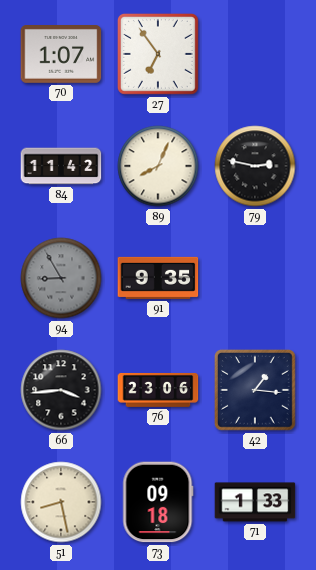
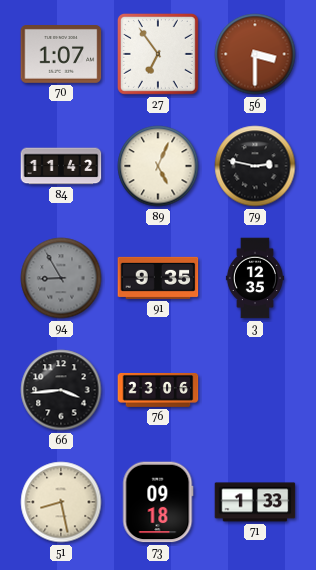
56: none -> 3:30 (255, 54)
89: 8:04 -> 5:04 (158, 166)
3: none -> 12:35 (255, 278)
42: 1:16 -> none (255, 390)
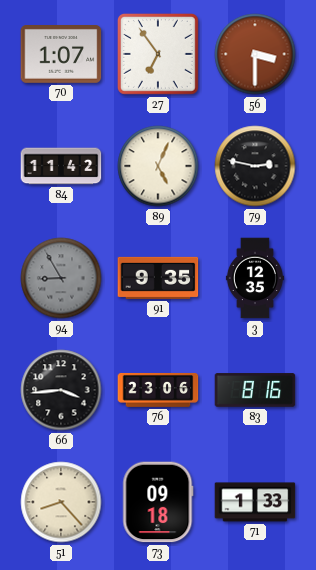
83: none -> 8:16 (255, 390)
51: 8:28 -> 8:23 (61, 502)
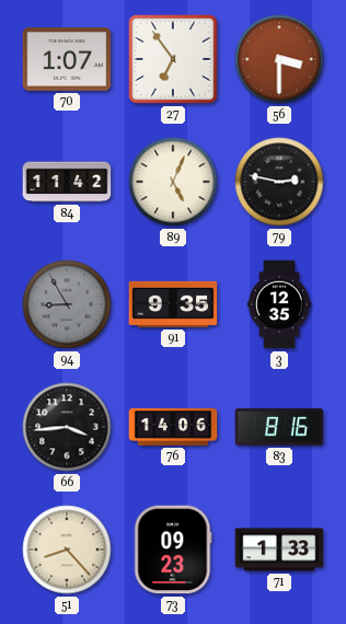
76: 23:06 -> 14:06 (173, 427)
73: 09:18 -> 09:23 (173, 550)
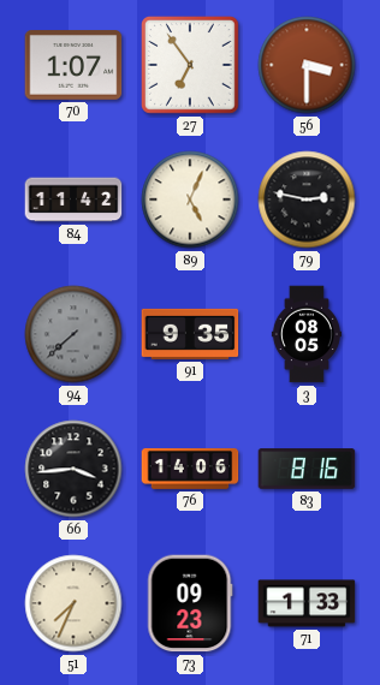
94: 8:55 -> 7:38 (73, 334)
3: 12:35 -> 08:05 (307, 334)
51: 8:23 -> 7:34 (73, 603)
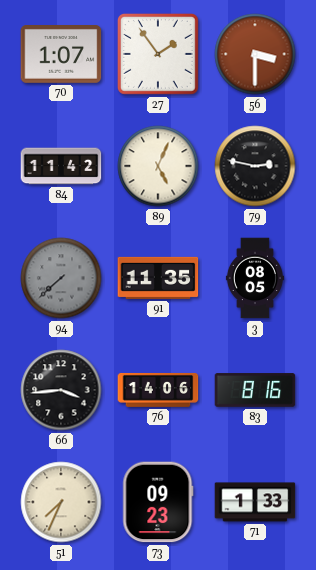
27: 6:54 -> 1:54 (158, 54)
91: 9:35 -> 11:35 (158, 278)
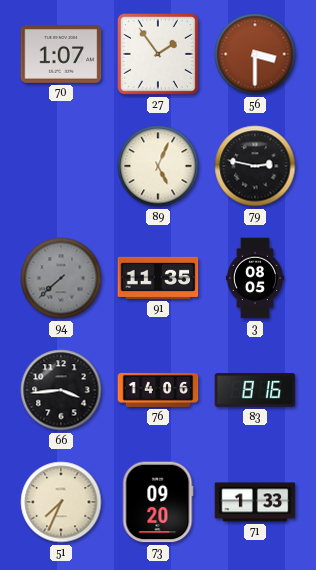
84: 11:42 -> none (61, 166)
73: 09:23 -> 09:20 (158, 502)
